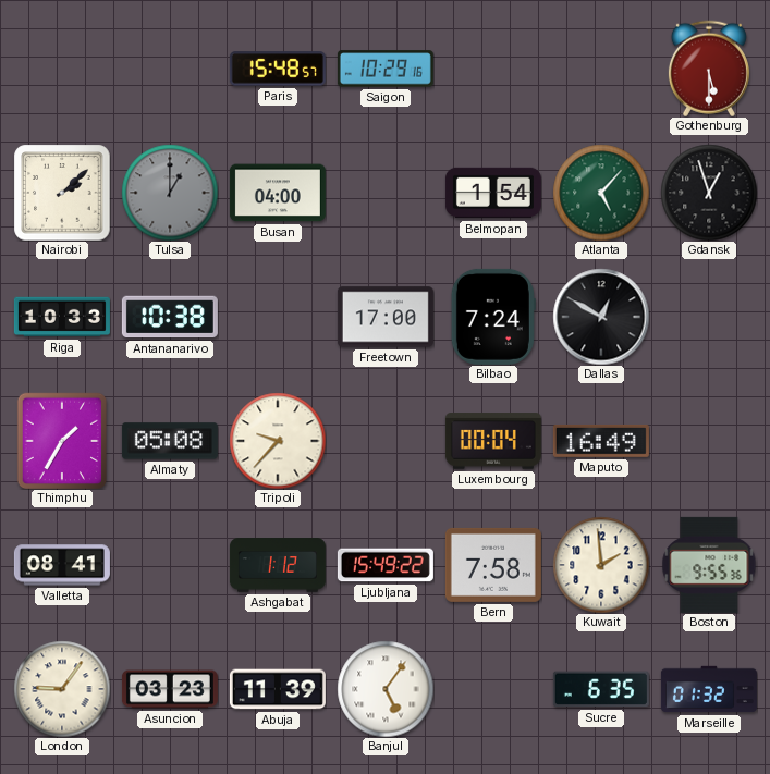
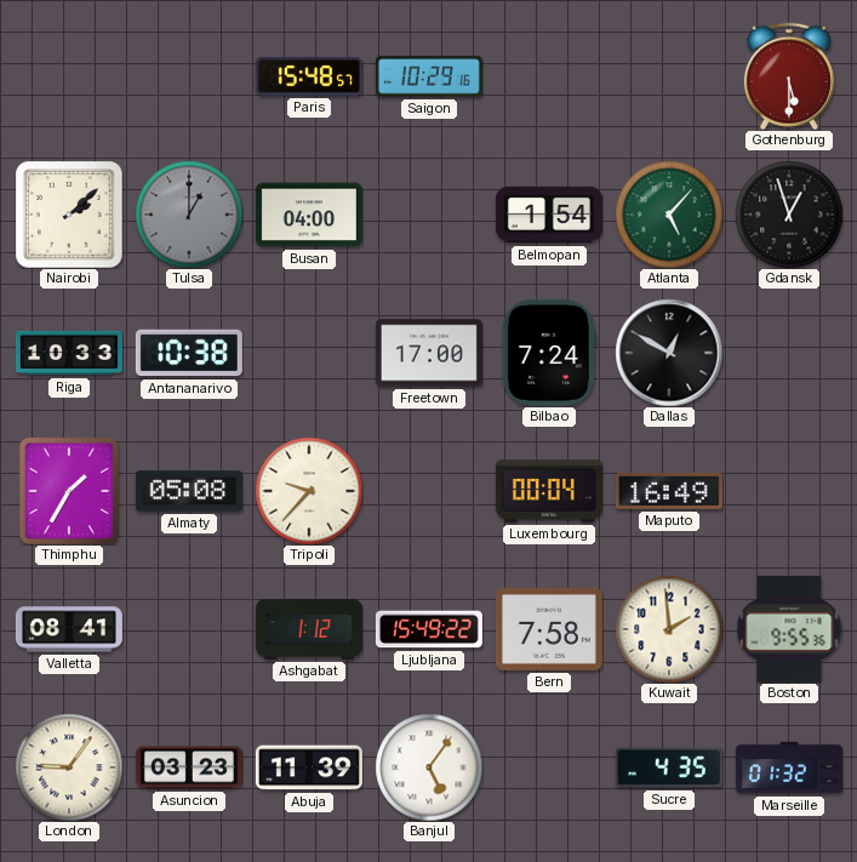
Sucre: 6:35 -> 4:35 (669, 767)
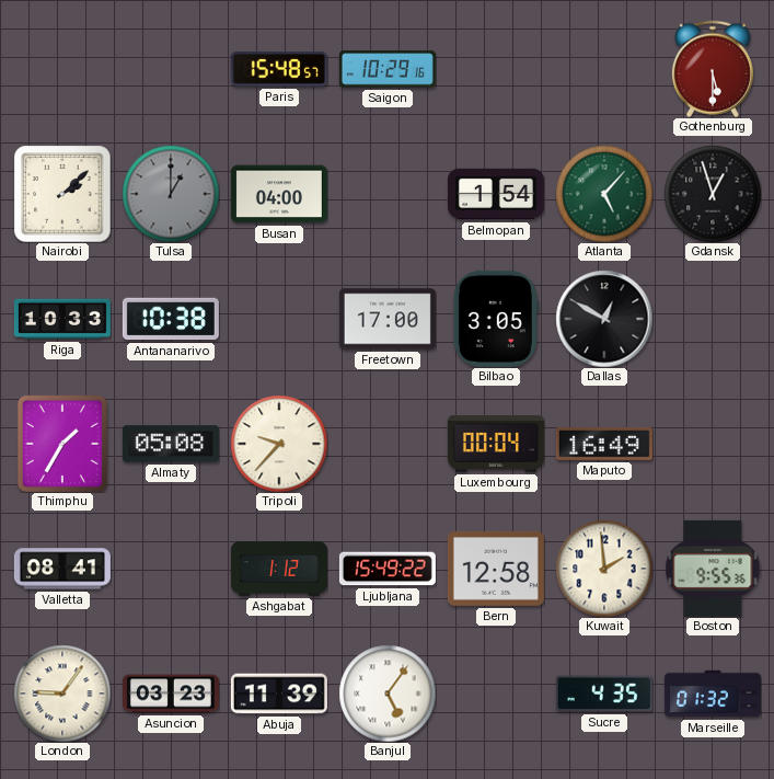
Bilbao: 7:24 -> 3:05 (496, 319)
Bern: 7:58 -> 12:58 (496, 569)
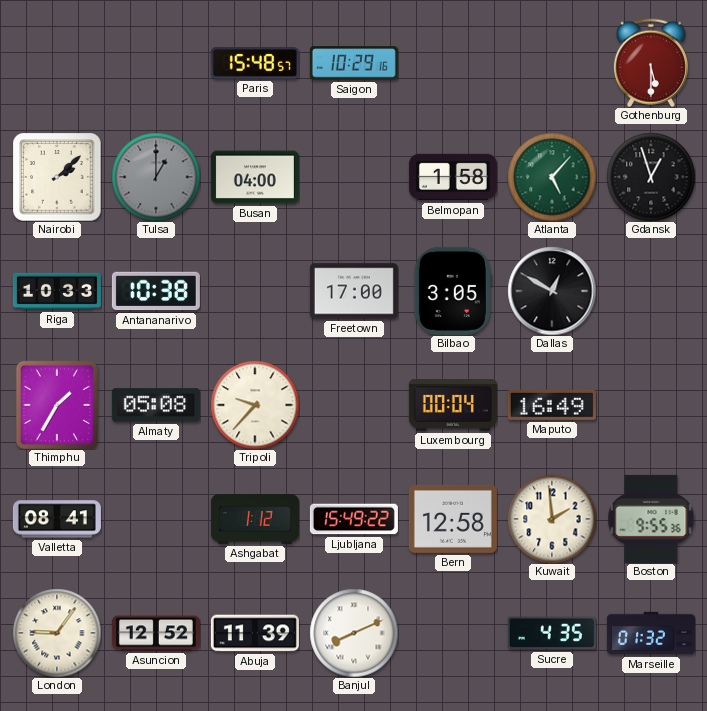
Belmopan: 1:54 -> 1:58 (453, 177)
Asuncion: 03:23 -> 12:52 (156, 633)
Banjul: 5:06 -> 8:11 (354, 633)
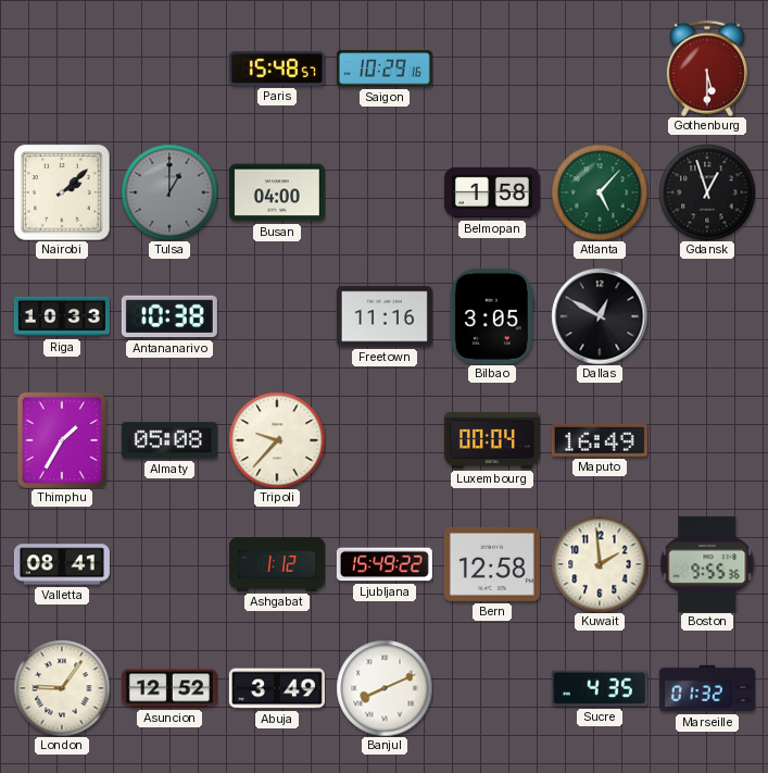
Freetown: 17:00 -> 11:16 (385, 316)
Abuja: 11:39 -> 3:49 (277, 688)
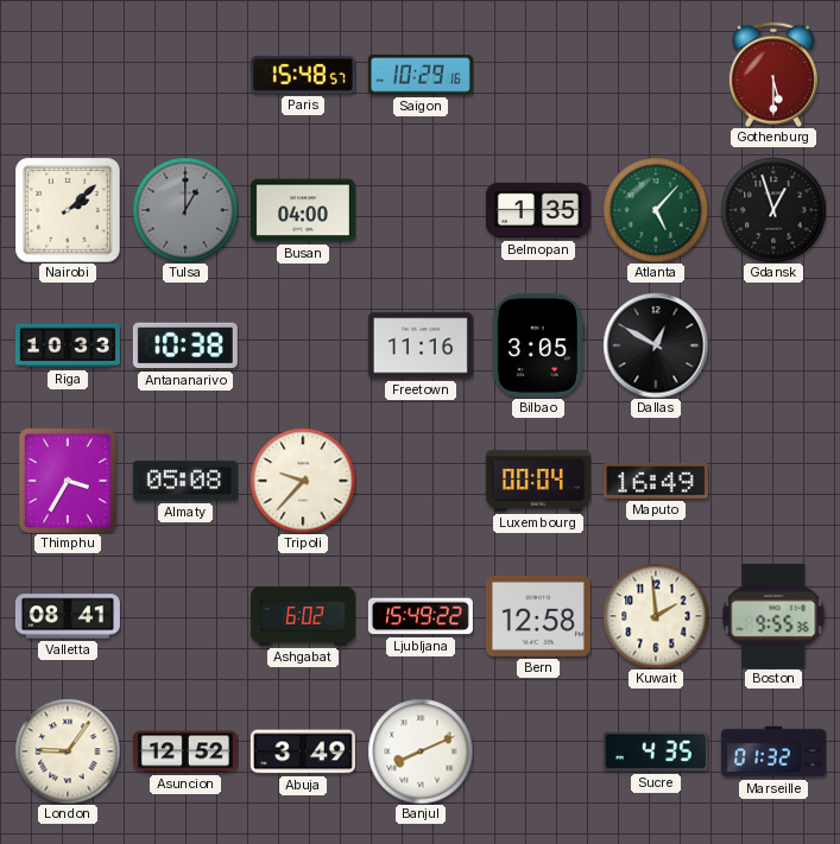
Belmopan: 1:58 -> 1:35 (538, 210)
Thimphu: 1:35 -> 3:35 (67, 481)
Ashgabat: 1:12 -> 6:02 (303, 616)
